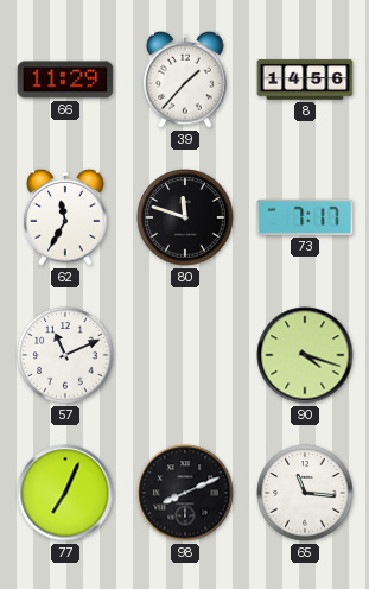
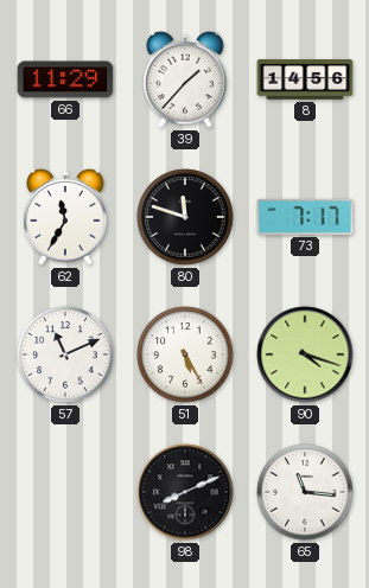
51: none -> 5:25 (185, 354)
77: 7:04 -> none (65, 493)
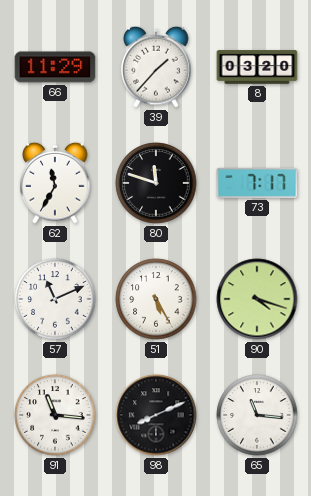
8: 14:56 -> 03:20 (257, 67)
91: none -> 11:16 (55, 415)
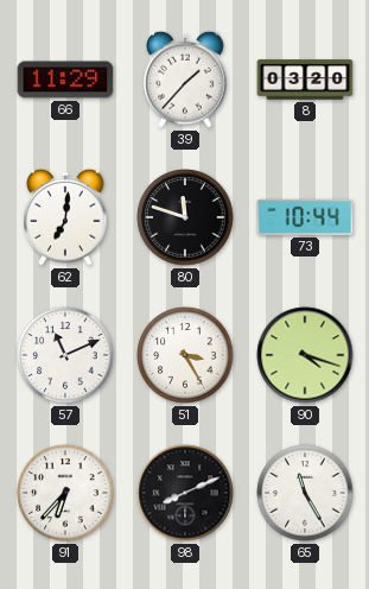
62: 11:35 -> 7:01 (65, 217)
73: 7:17 -> 10:44 (305, 217)
51: 5:25 -> 3:25 (185, 355)
91: 11:16 -> 6:37 (65, 493)
65: 11:16 -> 11:25 (305, 493)
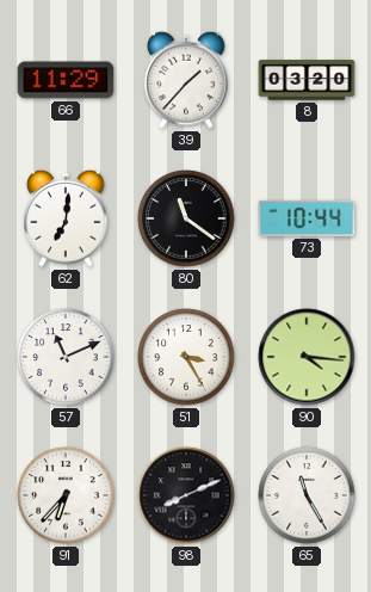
80: 11:48 -> 11:21 (186, 218)
90: 4:18 -> 4:16 (307, 357)
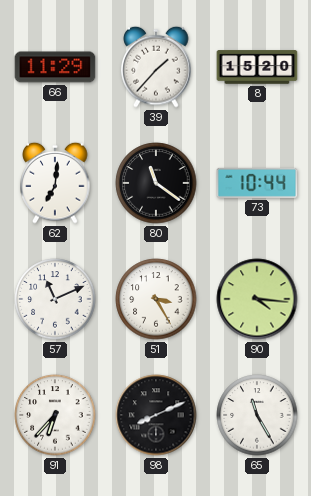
8: 03:20 -> 15:20 (257, 67)
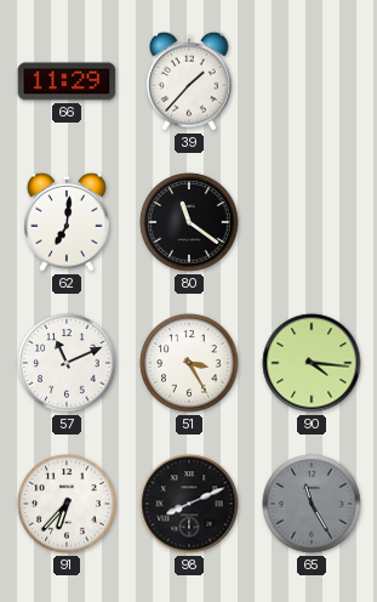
8: 15:20 -> none (257, 67)
73: 10:44 -> none (257, 183)
65 dial: white -> grey (312, 504)
